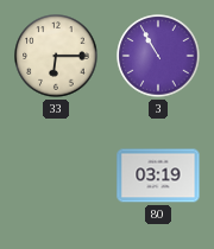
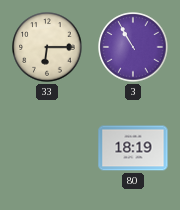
80: 03:19 -> 18:19 (133, 148)
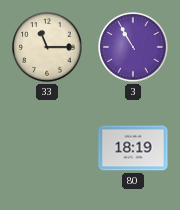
33: 6:15 -> 11:15 (47, 47)
